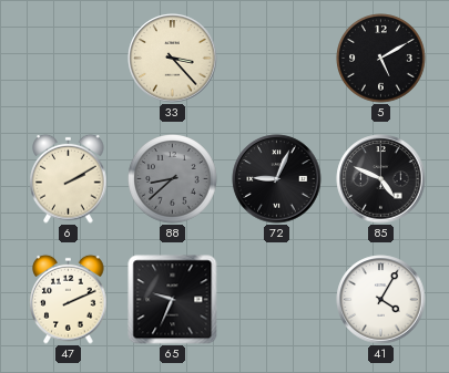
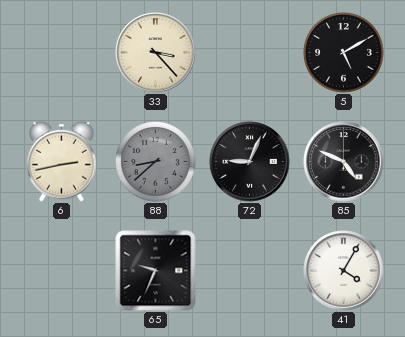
6: 2:10 -> 2:43 (62, 161)
47: 2:11 -> none (69, 299)
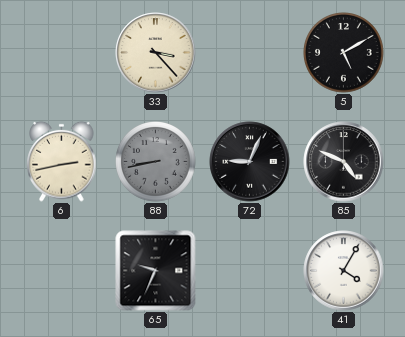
88: 8:38 -> 8:43 (156, 162)
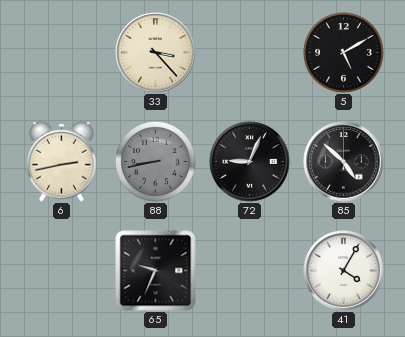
85: 4:49 -> 4:52 (344, 162)
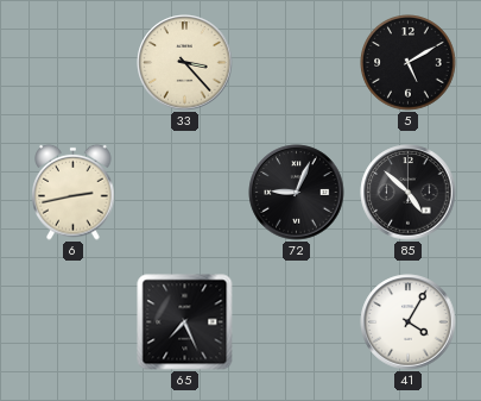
88: 8:43 -> none (156, 162)
65: 9:34 -> 7:26 (185, 322)
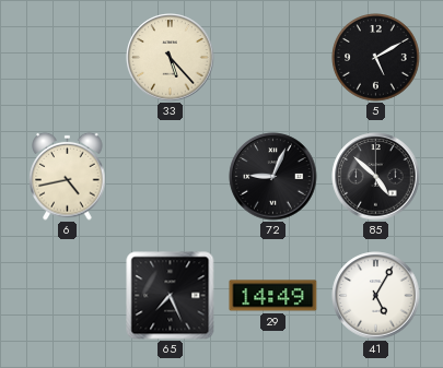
33: 3:23 -> 5:23 (171, 58)
6: 2:43 -> 4:43 (68, 176)
29: none -> 14:49 (273, 296)
41: 4:05 -> 5:05 (376, 296)
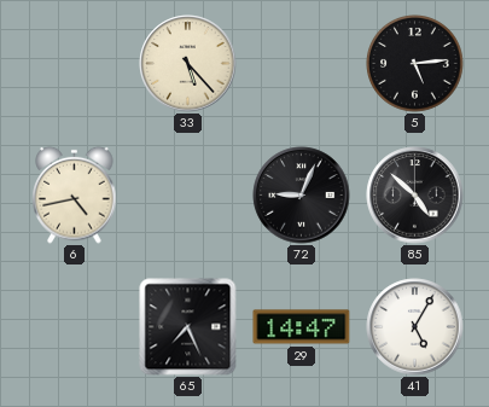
5: 5:10 -> 5:14 (415, 64)
29: 14:49 -> 14:47 (302, 327)
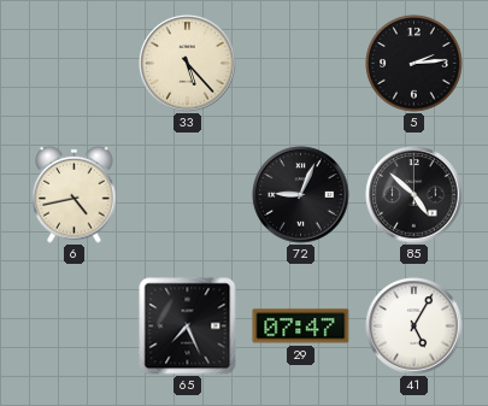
5: 5:14 -> 2:14 (414, 64)
29: 14:47 -> 07:47 (301, 326)
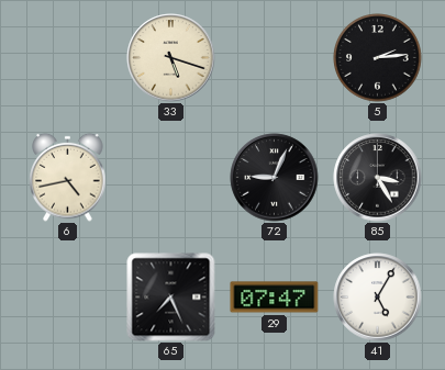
33: 5:23 -> 5:18 (171, 58)
85: 4:52 -> 3:25 (378, 178)
